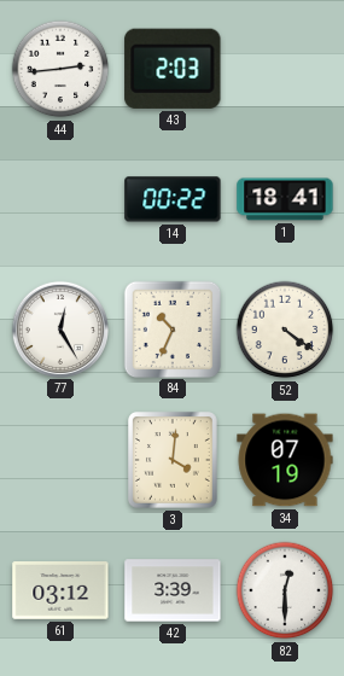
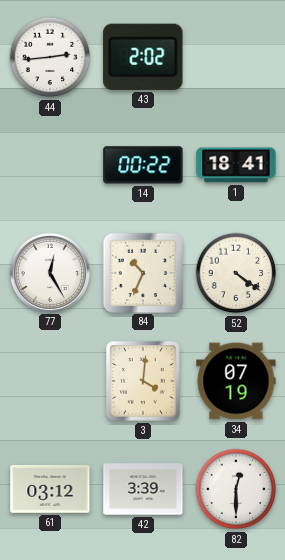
43: 2:03 -> 2:02 (143, 57)
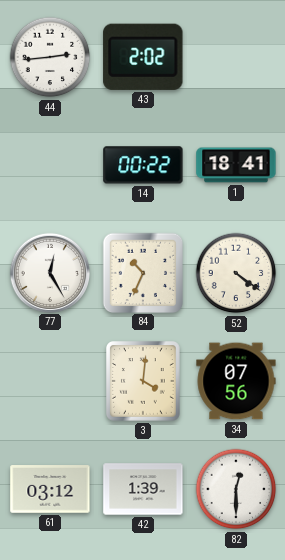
34: 07:19 -> 07:56 (236, 381)
42: 3:39 -> 1:39 (143, 489)
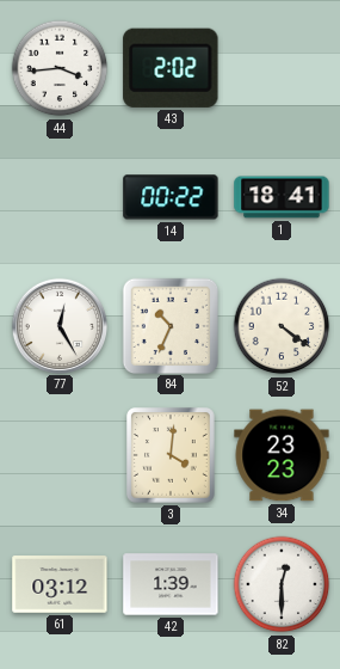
44: 2:44 -> 3:44 (60, 68)
34: 07:56 -> 23:23 (282, 455)
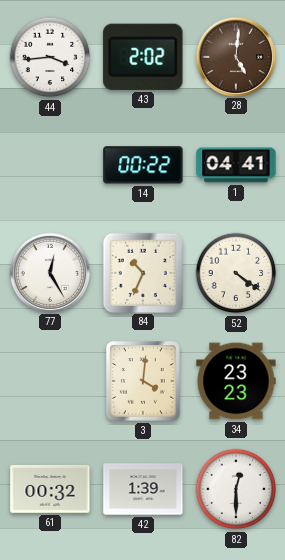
28: none -> 5:01 (235, 56)
1: 18:41 -> 04:41 (236, 165)
61: 03:12 -> 00:32 (50, 489)
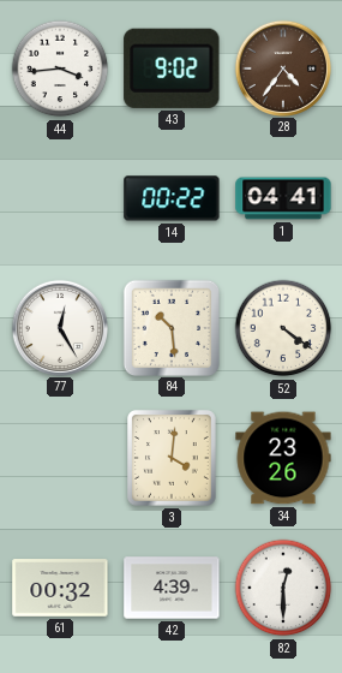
43: 2:02 -> 9:02 (172, 69)
28: 5:01 -> 4:36 (282, 67)
84: 10:34 -> 10:29 (170, 327)
34: 23:23 -> 23:26 (283, 458)
42: 1:39 -> 4:39 (172, 588)
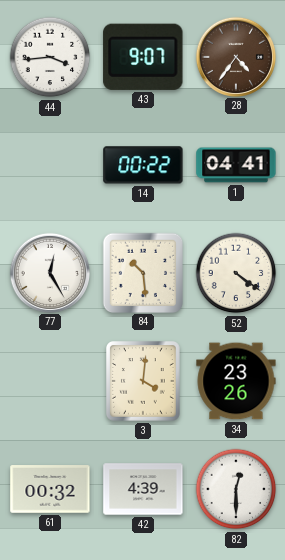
43: 9:02 -> 9:07 (143, 57)
